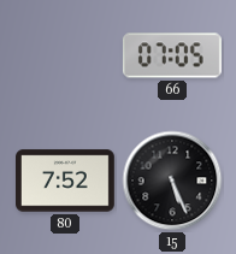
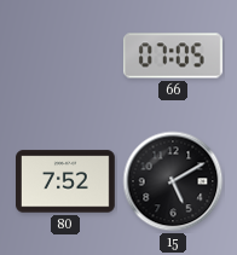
15: 5:26 -> 5:10 (173, 181)
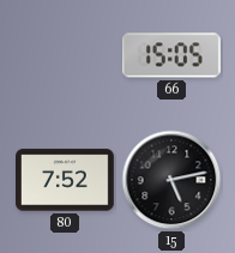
66: 07:05 -> 15:05 (171, 55)
15: 5:10 -> 5:13 (171, 180)
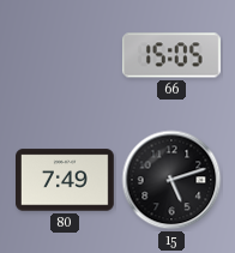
80: 7:52 -> 7:49 (66, 180)
15: 5:13 -> 5:12 (171, 180)
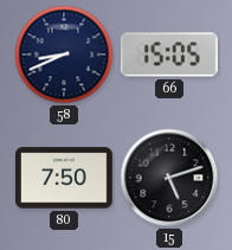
58: none -> 8:41 (64, 55)
80: 7:49 -> 7:50 (65, 178)
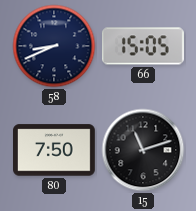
15: 5:12 -> 11:12 (143, 150)
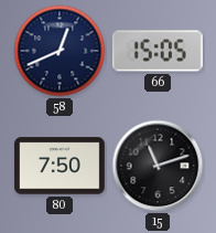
58: 8:41 -> 12:41 (60, 51)
